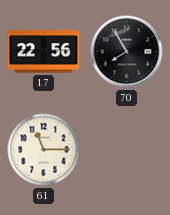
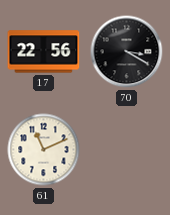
70: 7:55 -> 3:20 (127, 52)
61: 11:15 -> 11:11 (44, 150)
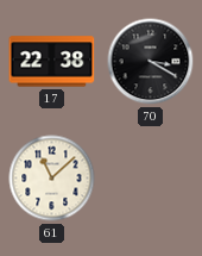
17: 22:56 -> 22:38 (52, 62)
61: 11:11 -> 11:08 (52, 179)
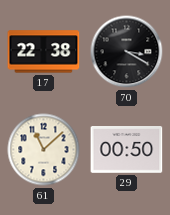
29: none -> 00:50 (127, 150)
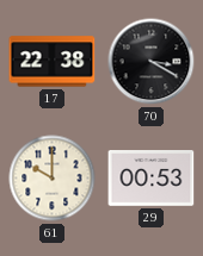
61: 11:08 -> 10:00 (53, 179)
29: 00:50 -> 00:53 (152, 179)
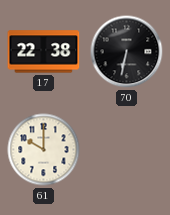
70: 3:20 -> 6:32 (127, 52)
29: 00:53 -> none (152, 179)
